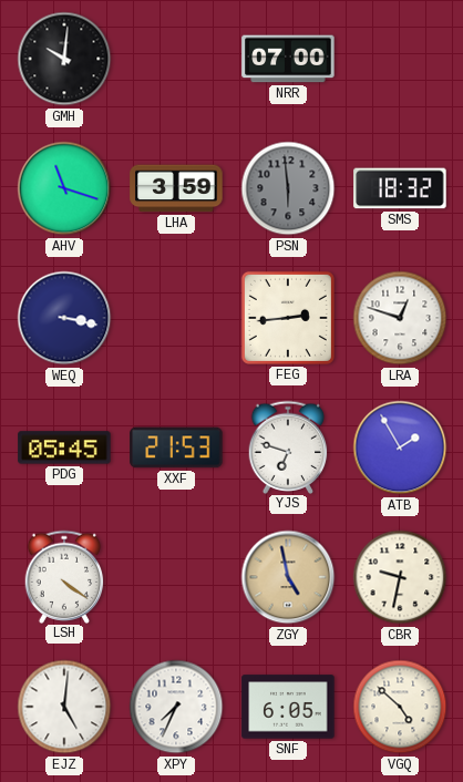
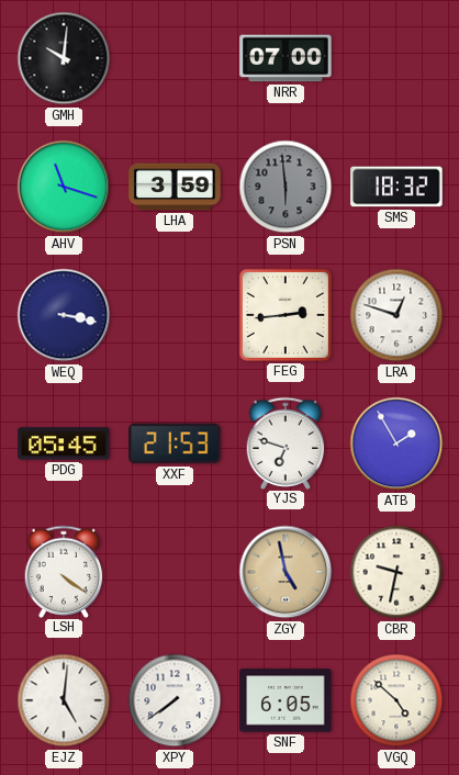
XPY: 7:34 -> 7:39 (175, 700)
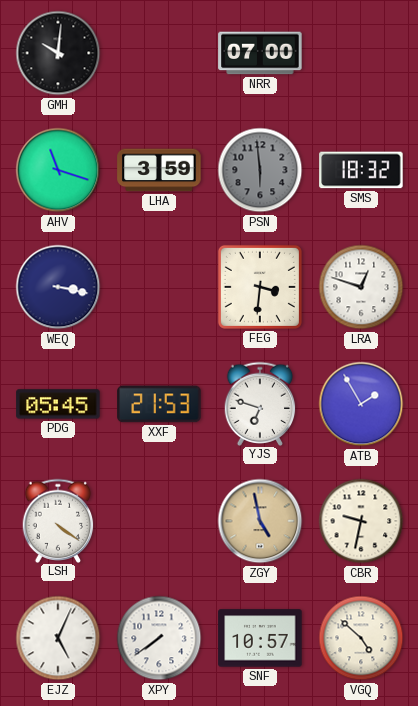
FEG: 2:44 -> 3:31 (260, 287)
EJZ: 5:01 -> 5:04 (58, 638)
SNF: 6:05 -> 10:57 (260, 638)
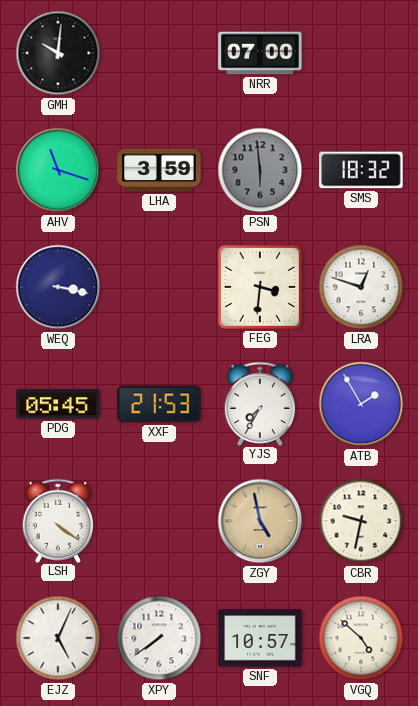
YJS: 6:48 -> 7:35 (260, 403)
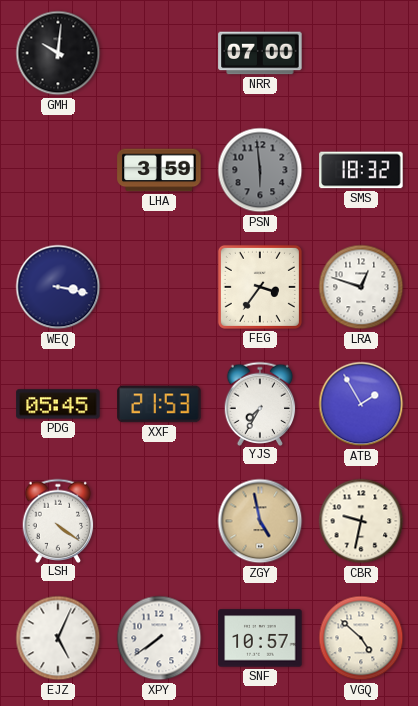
AHV: 11:18 -> none (58, 170)
FEG: 3:31 -> 3:36 (260, 287)
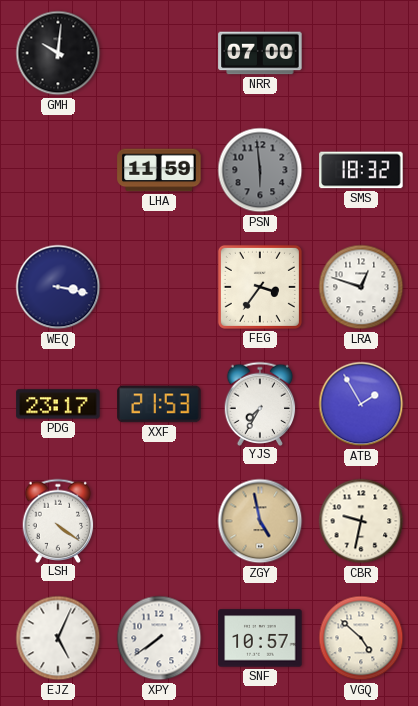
LHA: 3:59 -> 11:59 (159, 170)
PDG: 05:45 -> 23:17 (58, 404)
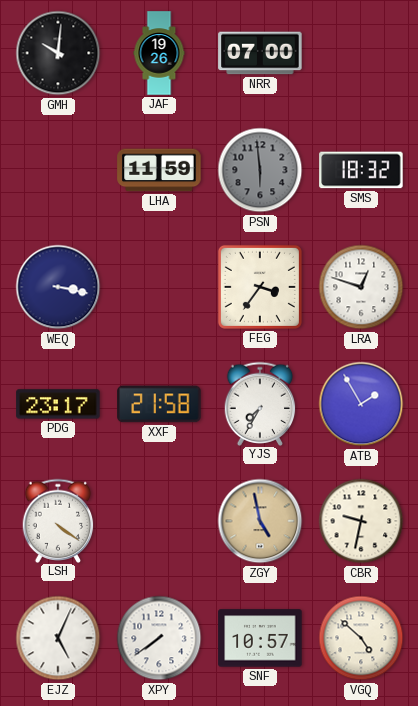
JAF: none -> 19:26 (159, 53)
XXF: 21:53 -> 21:58 (159, 404)
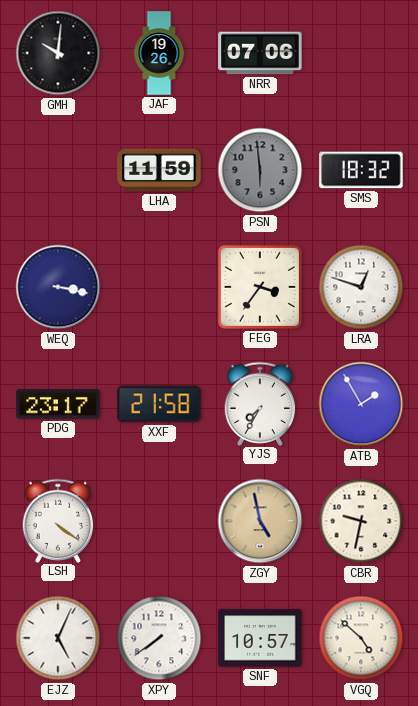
NRR: 07:00 -> 07:06 (260, 53)
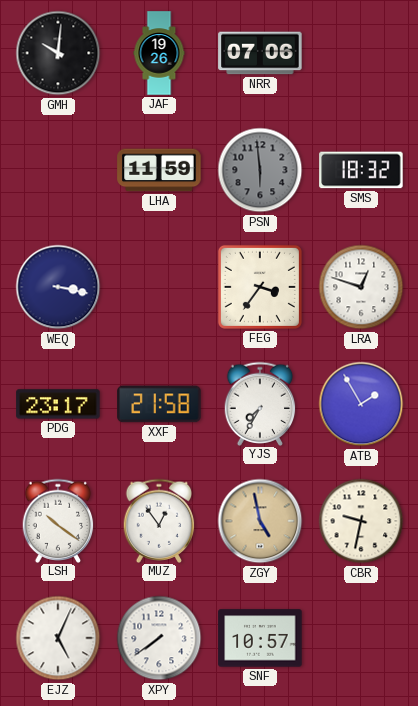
LSH: 4:21 -> 10:21 (58, 520)
MUZ: none -> 12:54 (159, 520)
VGQ: 4:52 -> none (361, 638)
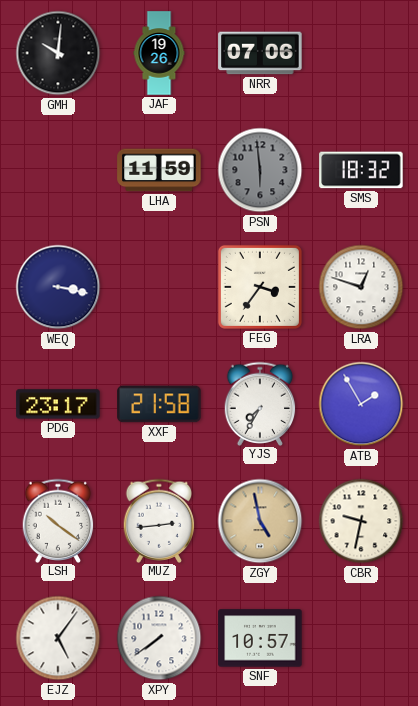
MUZ: 12:54 -> 2:44 (159, 520)
EJZ: 5:04 -> 5:06 (58, 638)
